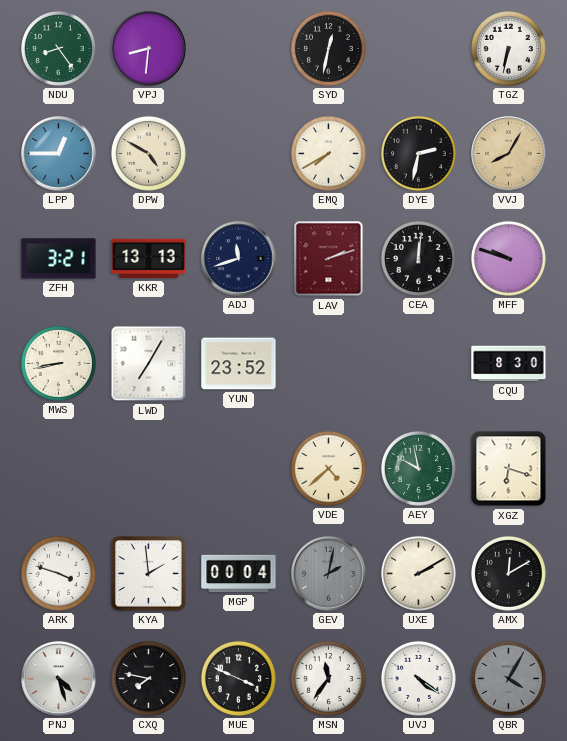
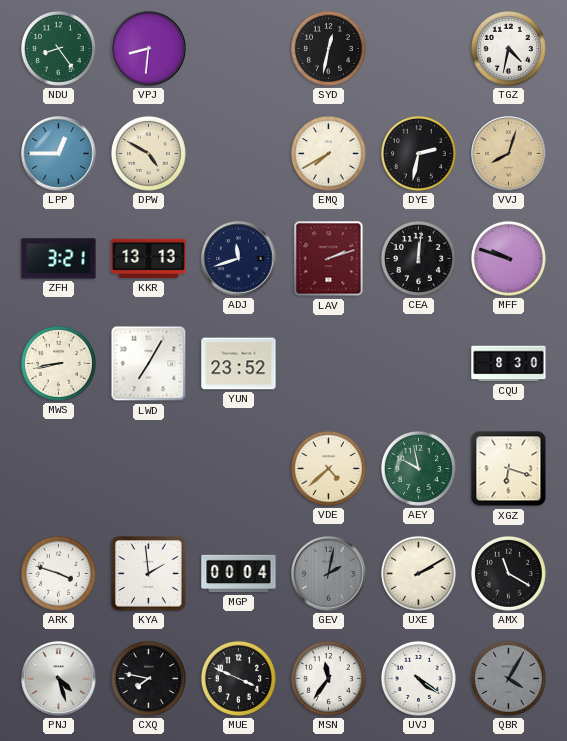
TGZ: 6:32 -> 4:32 (508, 48)
VVJ: 8:05 -> 8:03 (509, 154)
AMX: 12:10 -> 11:20 (508, 573)
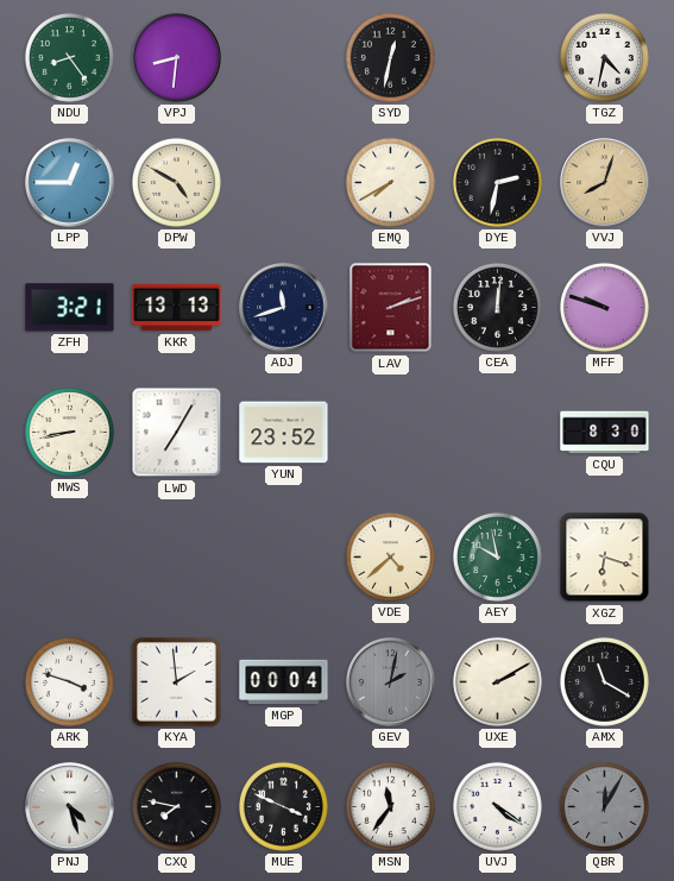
QBR: 4:05 -> 12:05 (604, 806)
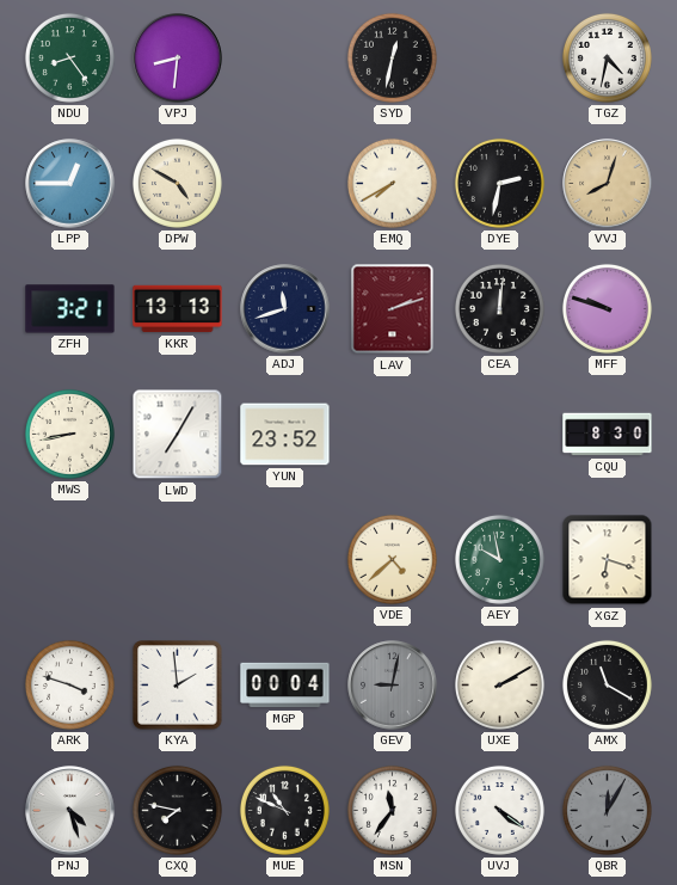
GEV: 2:02 -> 9:02 (393, 686)
MUE: 3:49 -> 10:49 (284, 810)
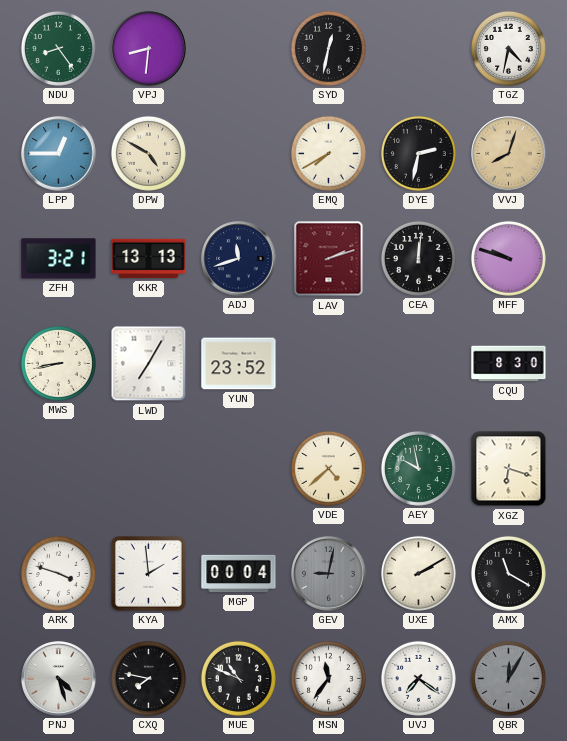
UVJ: 4:21 -> 7:21 (418, 678)
